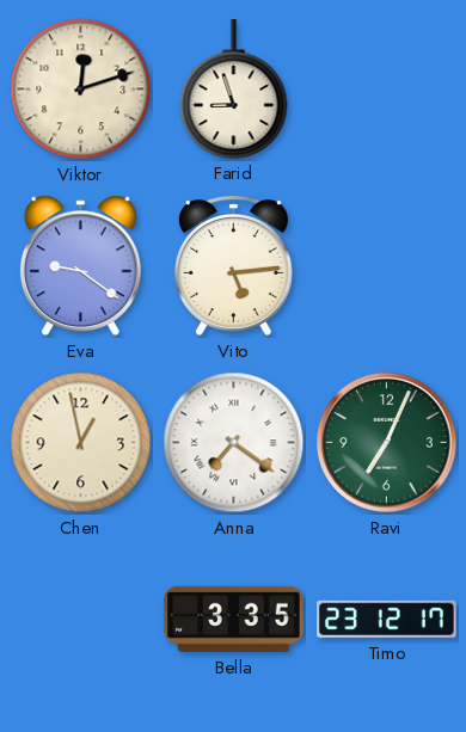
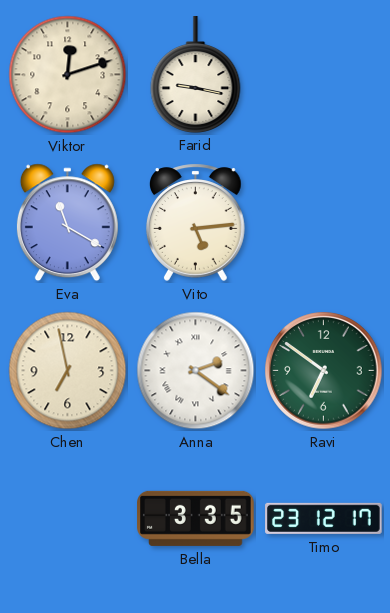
Farid: 8:57 -> 9:17 (196, 74)
Eva: 9:21 -> 11:20 (67, 223)
Chen: 12:58 -> 6:58 (68, 371)
Anna: 7:21 -> 2:21 (196, 371)
Ravi: 7:04 -> 6:51 (324, 371)
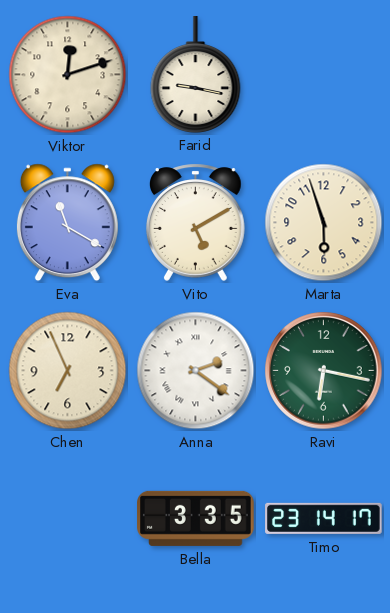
Vito: 5:14 -> 5:10 (195, 222)
Marta: none -> 5:57 (324, 223)
Chen: 6:58 -> 6:56 (68, 371)
Ravi: 6:51 -> 6:17 (324, 371)
Timo: 23:12 -> 23:14 (324, 518)
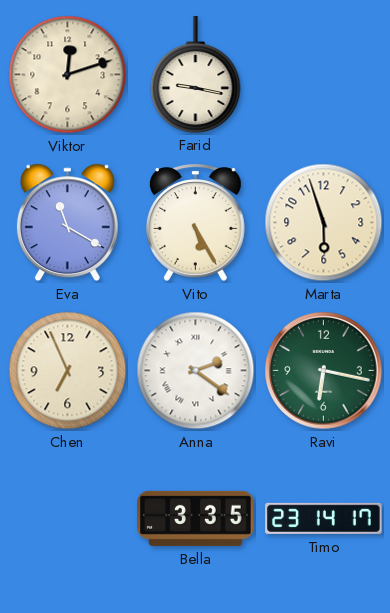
Vito: 5:10 -> 5:25 (195, 222)
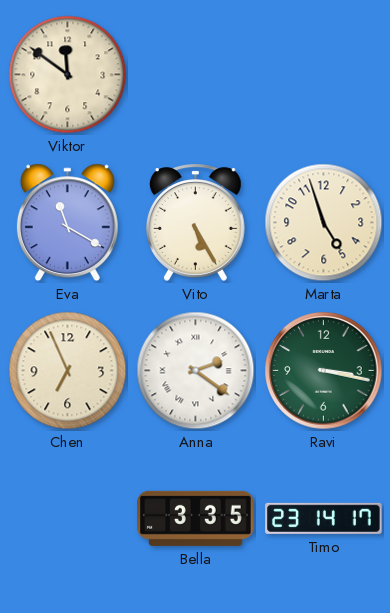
Viktor: 12:12 -> 11:51 (68, 75)
Farid: 9:17 -> none (196, 74)
Marta: 5:57 -> 4:57 (324, 223)
Ravi: 6:17 -> 3:17 (324, 371)
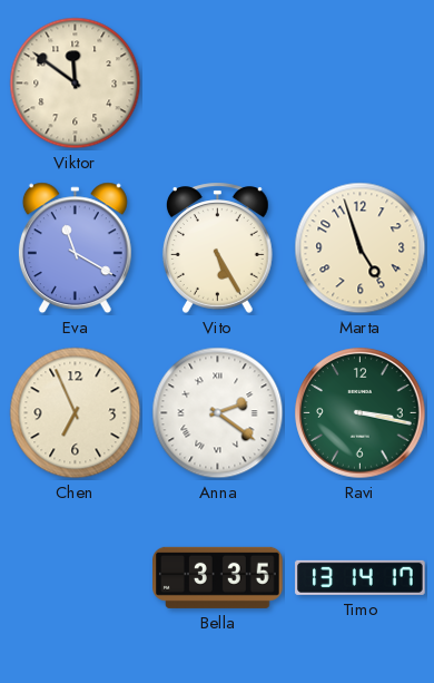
Timo: 23:14 -> 13:14 (361, 577)
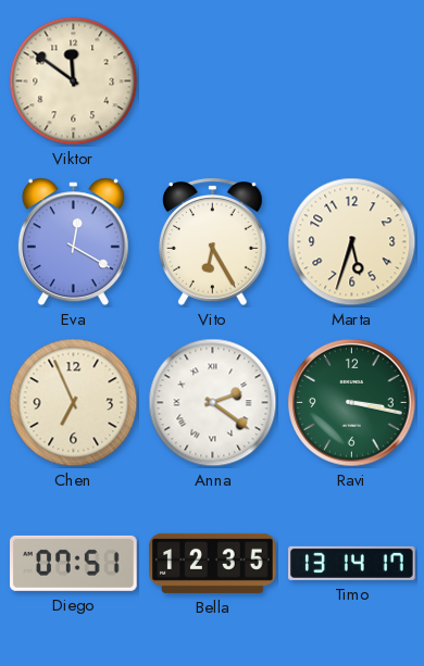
Eva: 11:20 -> 12:20 (73, 242)
Vito: 5:25 -> 6:25 (212, 241)
Marta: 4:57 -> 5:33 (352, 242)
Diego: none -> 07:51 (74, 563)
Bella: 3:35 -> 12:35 (213, 563)
